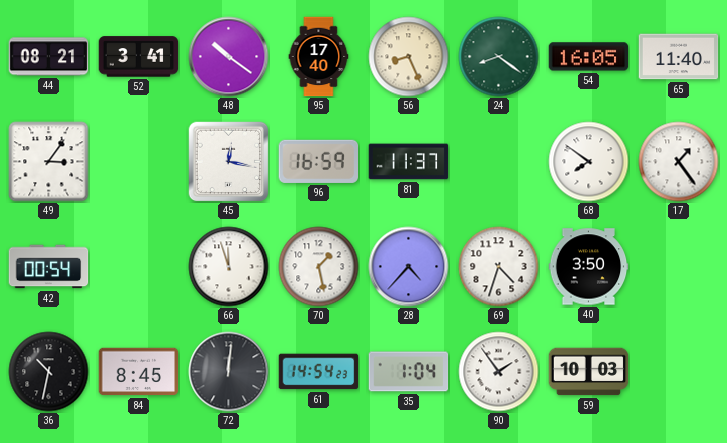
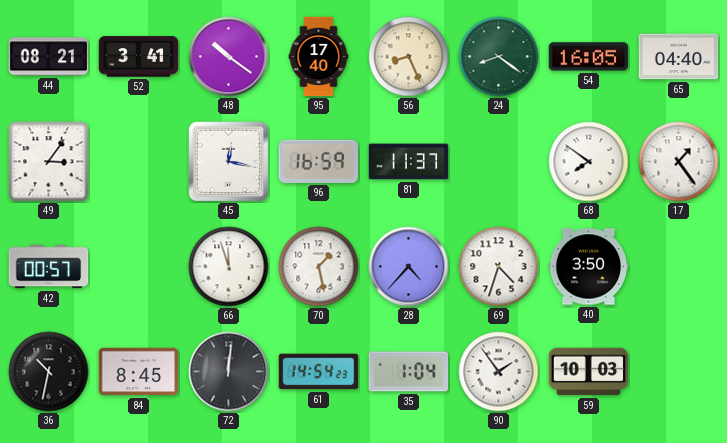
65: 11:40 -> 04:40 (679, 57)
42: 00:54 -> 00:57 (49, 267)
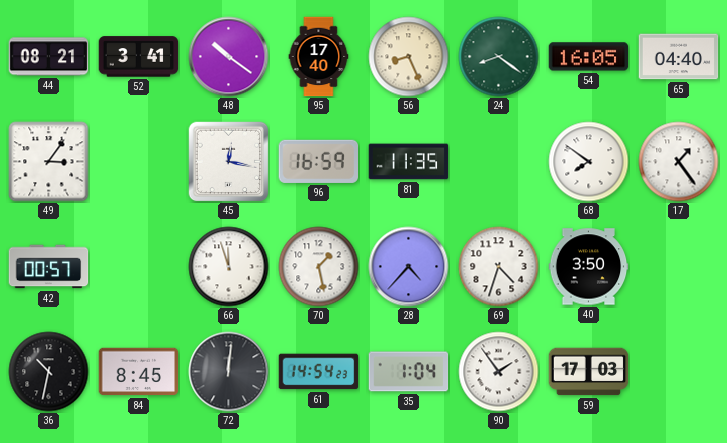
81: 11:37 -> 11:35 (409, 162)
59: 10:03 -> 17:03 (589, 372)
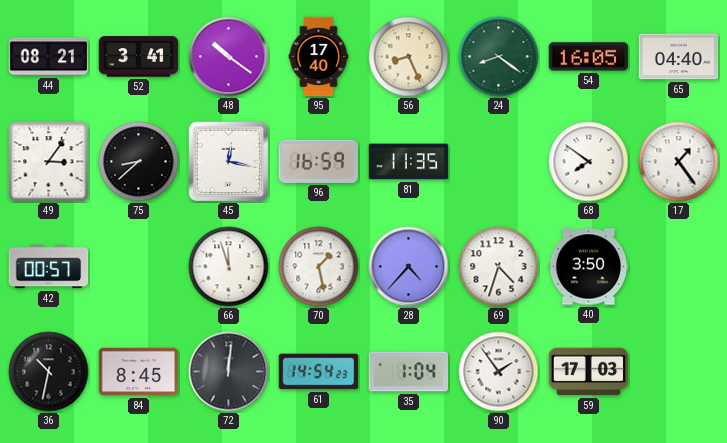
75: none -> 8:38 (139, 162)
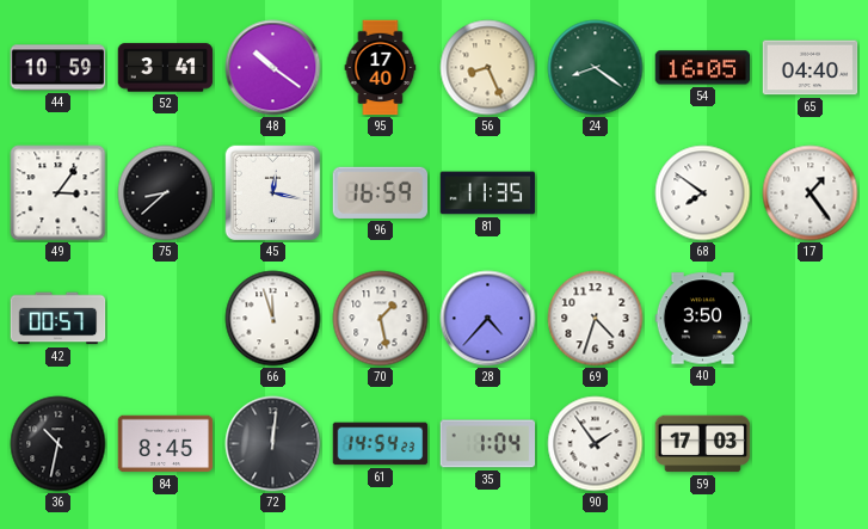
44: 08:21 -> 10:59 (59, 68)
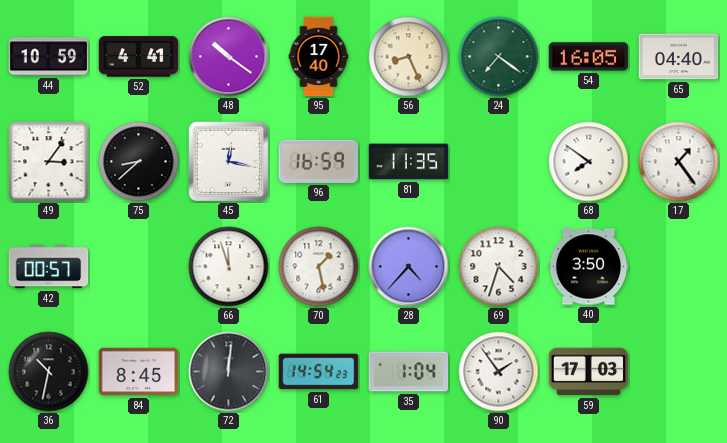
52: 3:41 -> 4:41 (139, 57)
24: 8:21 -> 7:21 (499, 57)
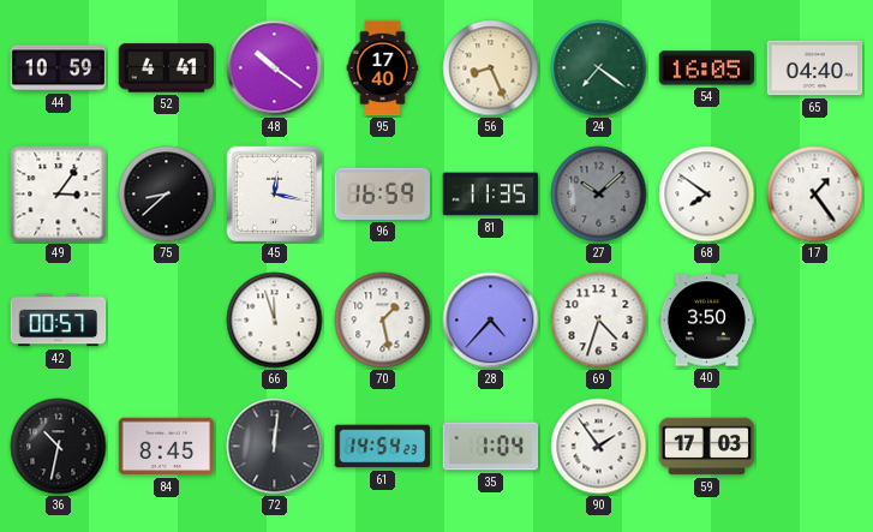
27: none -> 10:08 (599, 195)
